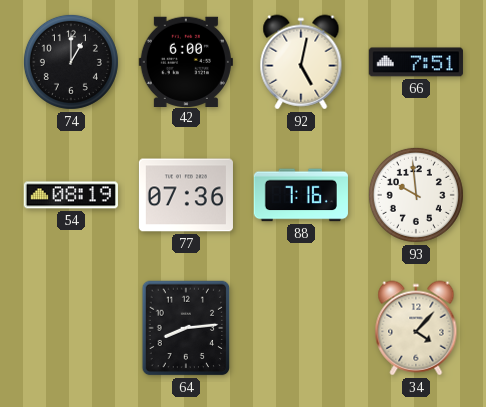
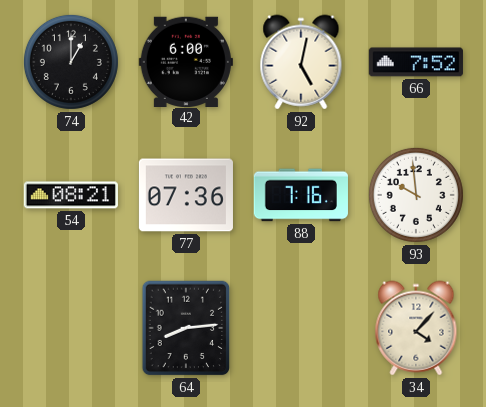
66: 7:51 -> 7:52 (416, 62)
54: 08:19 -> 08:21 (71, 195)
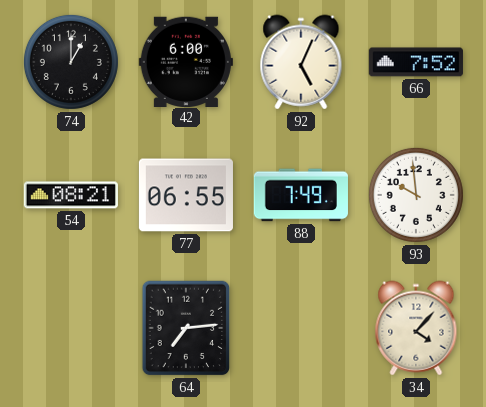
92: 5:02 -> 5:04 (301, 62)
77: 07:36 -> 06:55 (186, 195)
88: 7:16 -> 7:49 (301, 195)
64: 8:14 -> 7:14 (186, 328)
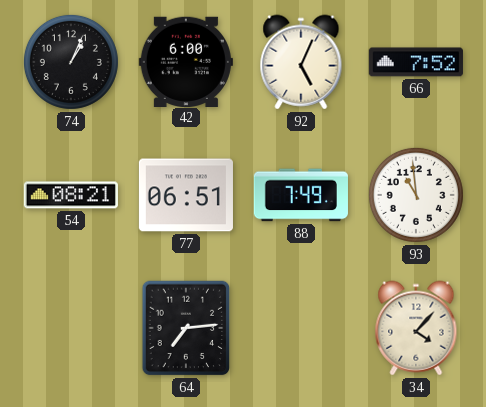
74: 1:00 -> 1:04 (71, 62)
77: 06:55 -> 06:51 (186, 195)
93: 9:59 -> 10:59 (416, 195)
